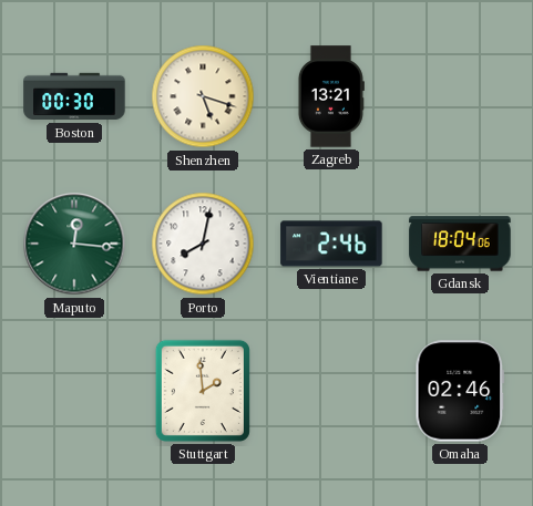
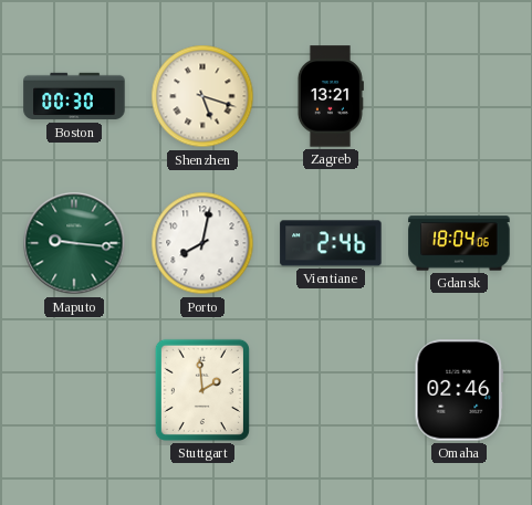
Maputo: 12:16 -> 9:16 (74, 243)
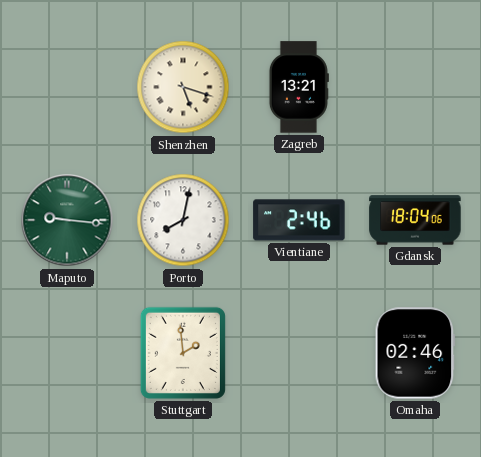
Boston: 00:30 -> none (74, 96)
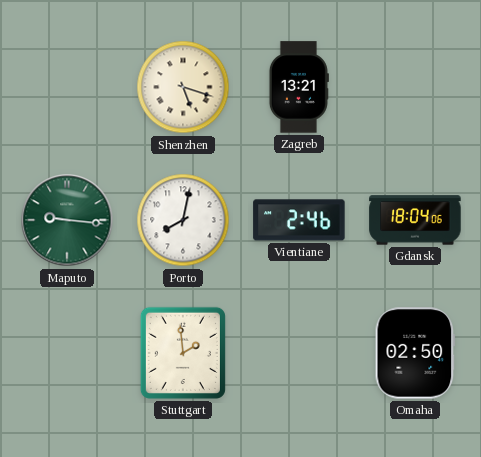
Omaha: 02:46 -> 02:50 (415, 353)
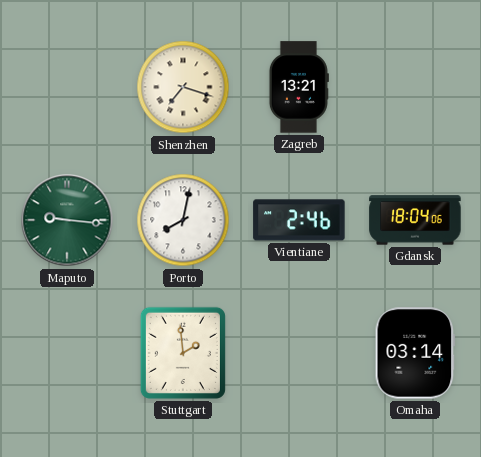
Shenzhen: 5:18 -> 7:18 (183, 87)
Omaha: 02:50 -> 03:14 (415, 353)
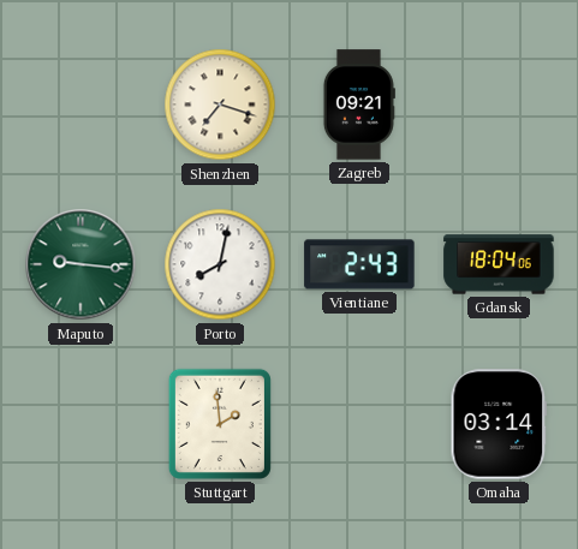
Zagreb: 13:21 -> 09:21 (358, 105)
Vientiane: 2:46 -> 2:43 (359, 264)
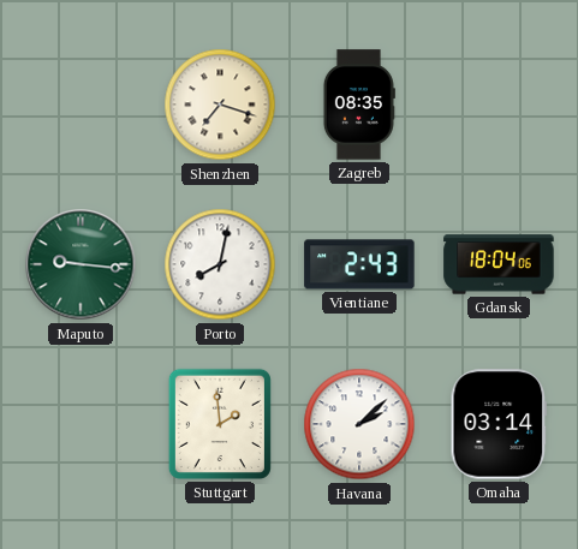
Zagreb: 09:21 -> 08:35 (358, 105)
Havana: none -> 2:08 (359, 424)
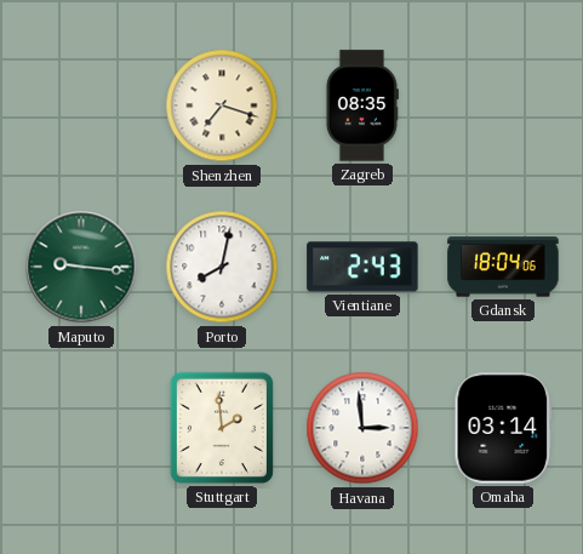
Havana: 2:08 -> 2:59 (362, 428)
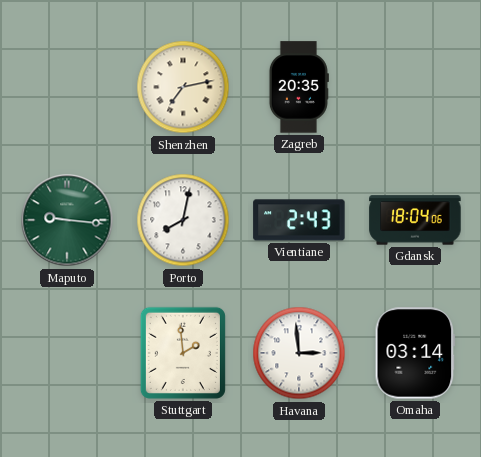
Shenzhen: 7:18 -> 7:13 (183, 87)
Zagreb: 08:35 -> 20:35 (298, 87)
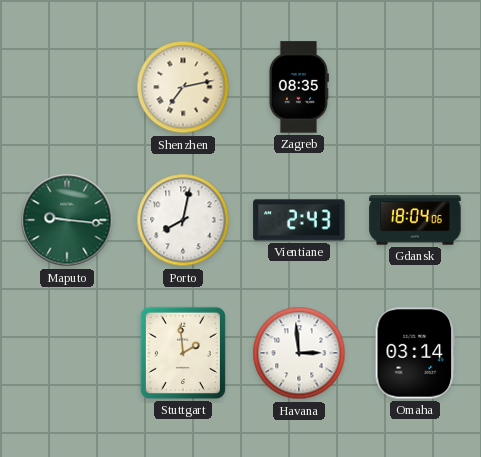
Zagreb: 20:35 -> 08:35 (298, 87)
